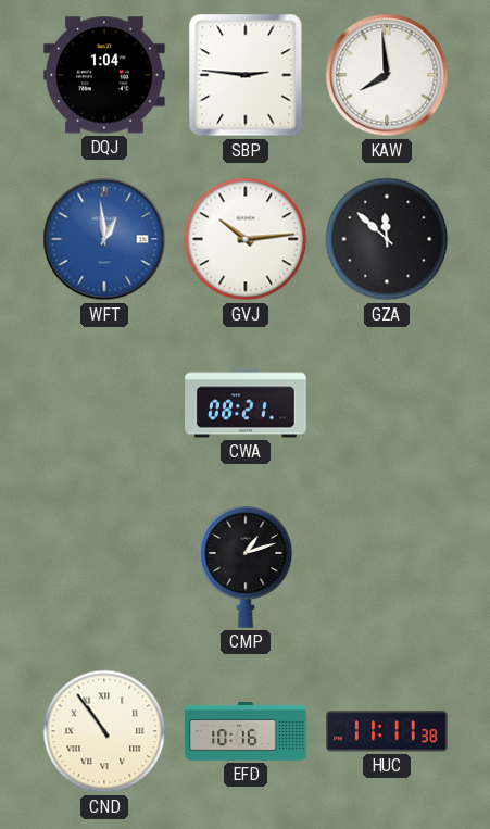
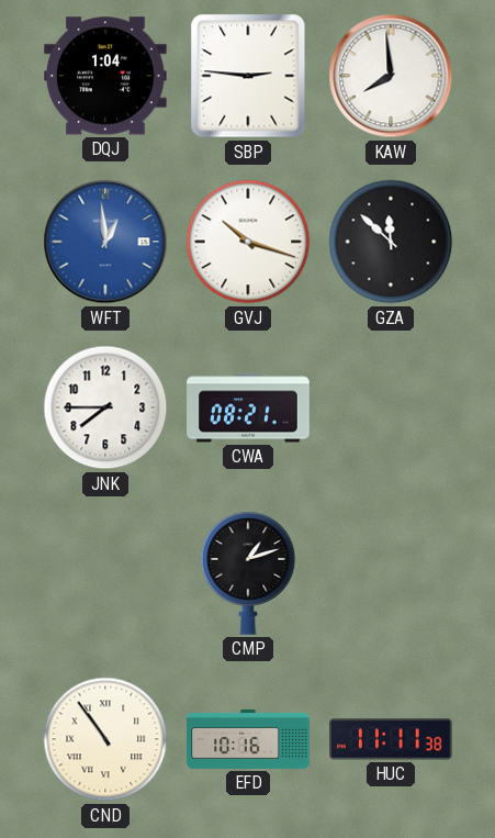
GVJ: 10:14 -> 10:18 (248, 242)
JNK: none -> 7:45 (105, 407)
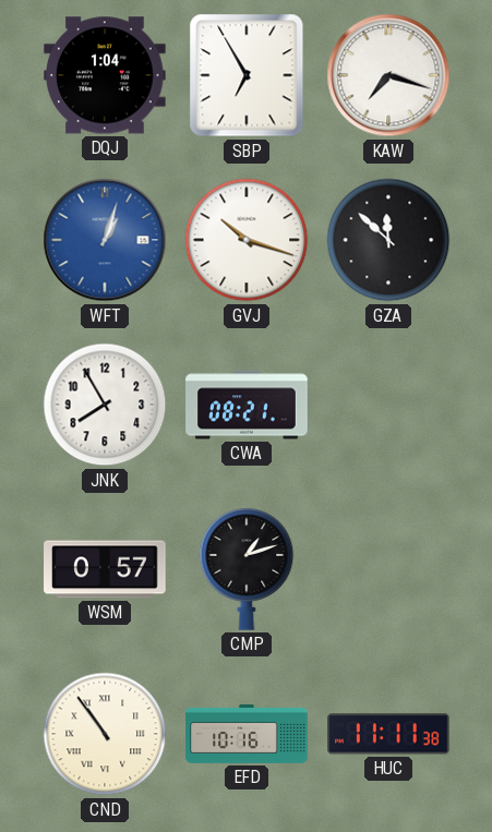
SBP: 2:46 -> 6:55 (247, 75)
KAW: 7:59 -> 7:18 (388, 75)
WFT: 12:59 -> 1:03 (105, 240)
JNK: 7:45 -> 7:55 (105, 405)
WSM: none -> 0:57 (105, 569)
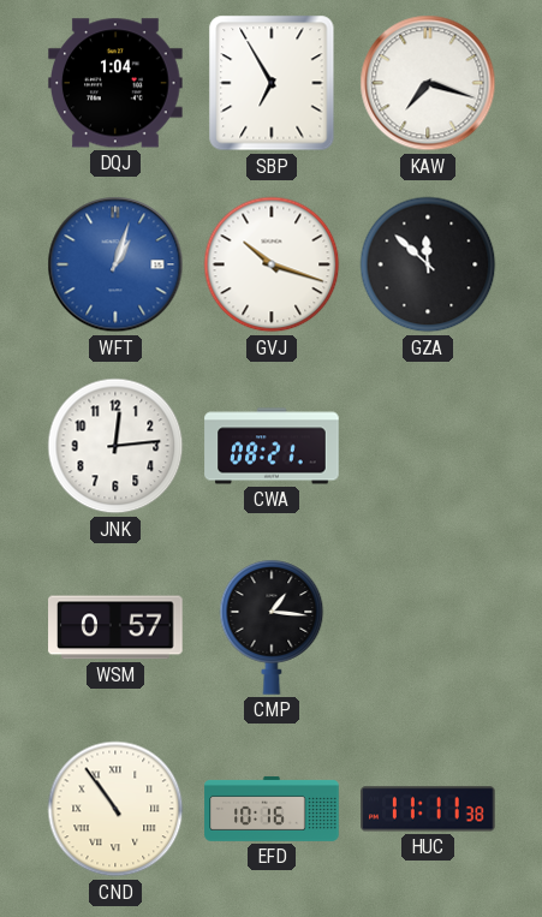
JNK: 7:55 -> 12:14 (115, 446)
CMP: 1:12 -> 1:16 (272, 627)
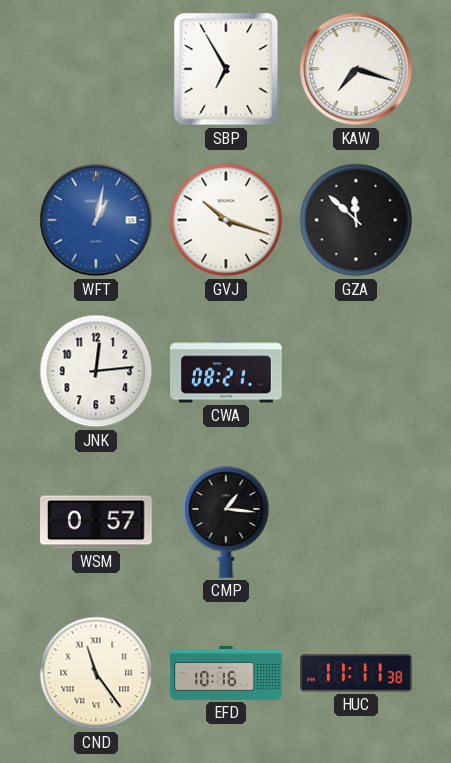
DQJ: 1:04 -> none (115, 83)
WFT: 1:03 -> 1:02 (96, 220)
CND: 10:54 -> 11:24 (96, 673)
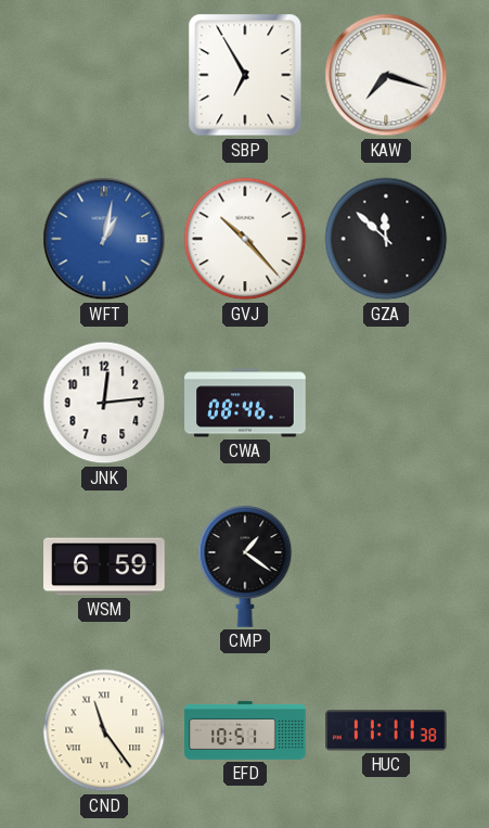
GVJ: 10:18 -> 10:23 (245, 239)
CWA: 08:21 -> 08:46 (245, 403)
WSM: 0:57 -> 6:59 (104, 566)
CMP: 1:16 -> 1:21 (245, 566)
EFD: 10:16 -> 10:51 (245, 731)
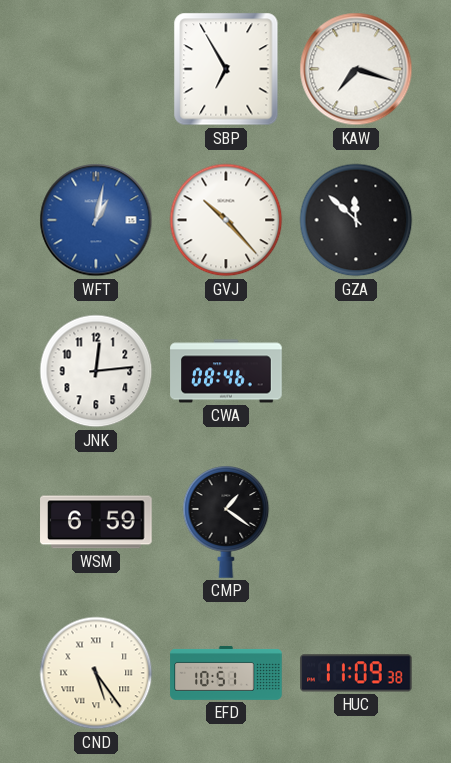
CND: 11:24 -> 5:24 (96, 673)
HUC: 11:11 -> 11:09 (357, 673)
